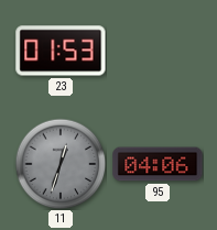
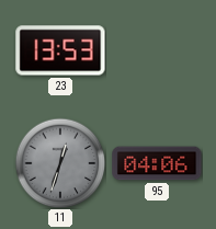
23: 01:53 -> 13:53 (60, 50)
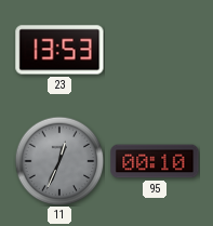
11: 12:33 -> 12:34 (59, 161)
95: 04:06 -> 00:10 (155, 161)
